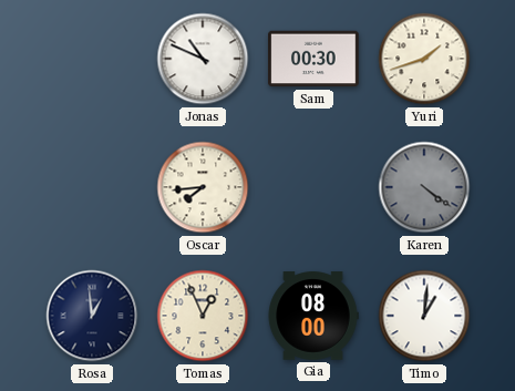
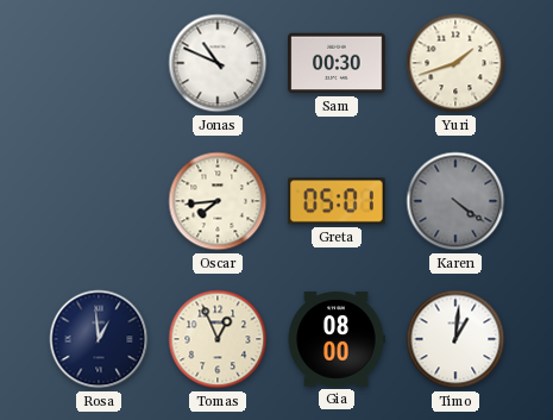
Greta: none -> 05:01 (337, 201)
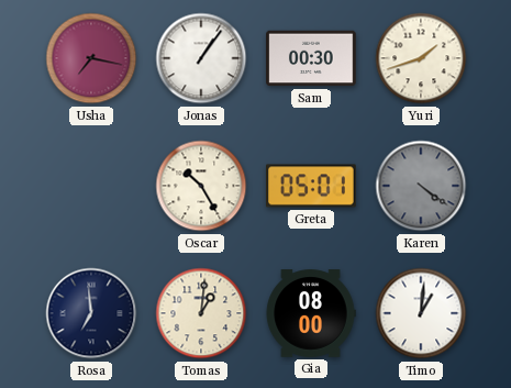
Usha: none -> 7:17 (91, 58)
Jonas: 10:49 -> 1:06 (201, 58)
Oscar: 7:44 -> 10:25 (201, 186)
Rosa: 12:59 -> 6:59 (91, 313)
Tomas: 12:56 -> 1:01 (201, 313)
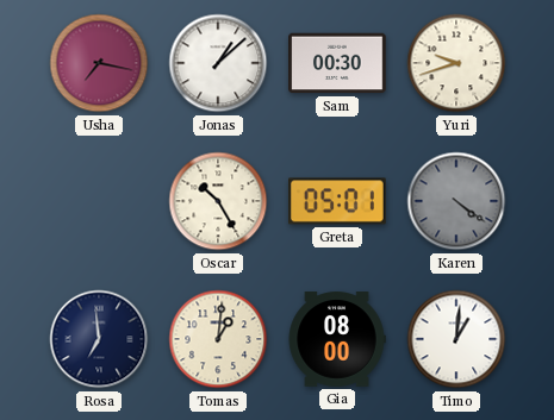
Jonas: 1:06 -> 1:08 (218, 63)
Yuri: 1:42 -> 9:42 (456, 63)
